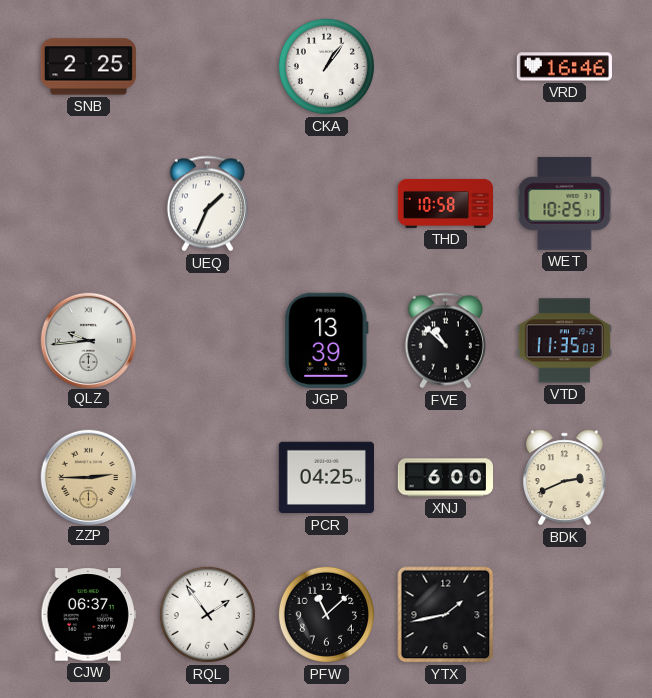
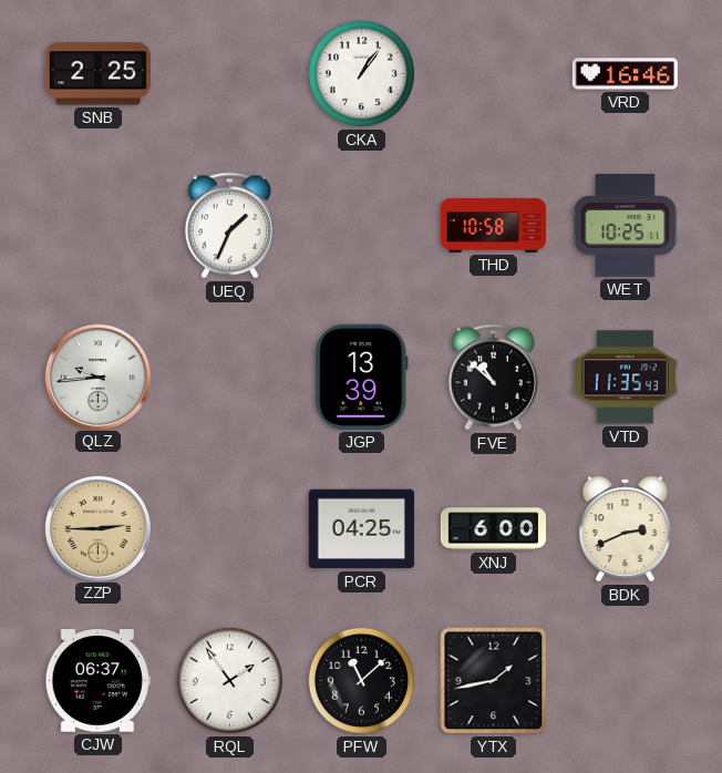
VTD: 11:35:03 -> 11:35:43 (625, 378)
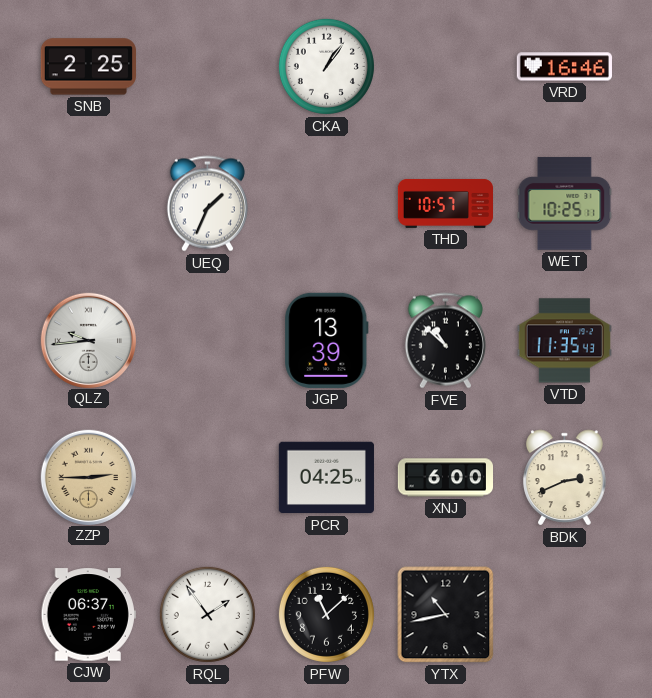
THD: 10:58 -> 10:57 (445, 203)
YTX: 1:43 -> 10:43 (446, 615)
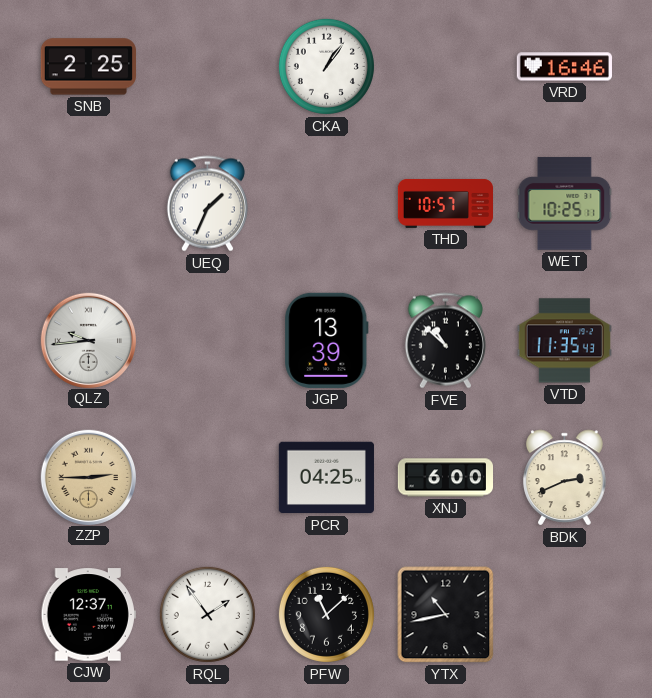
CJW: 06:37 -> 12:37 (88, 615)
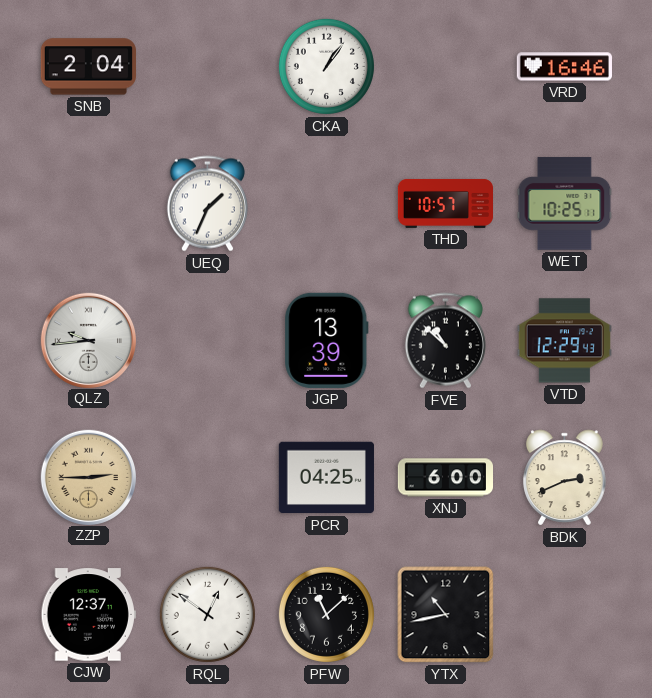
SNB: 2:25 -> 2:04 (88, 67)
VTD: 11:35 -> 12:29 (564, 341)
RQL: 1:54 -> 12:51 (207, 614)
